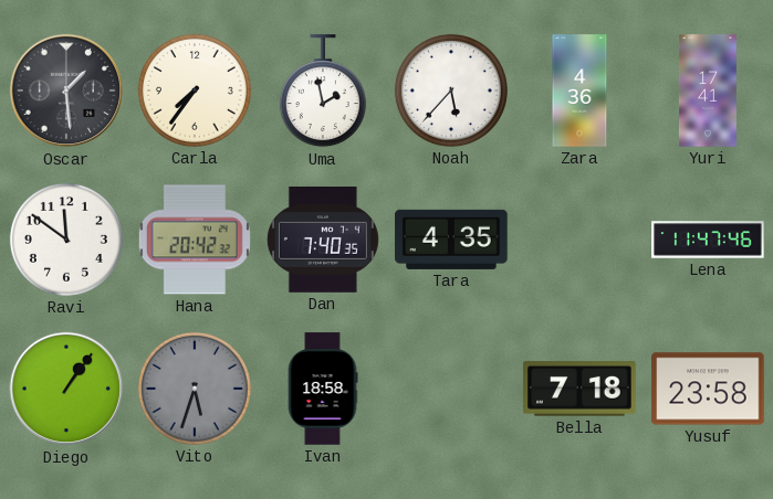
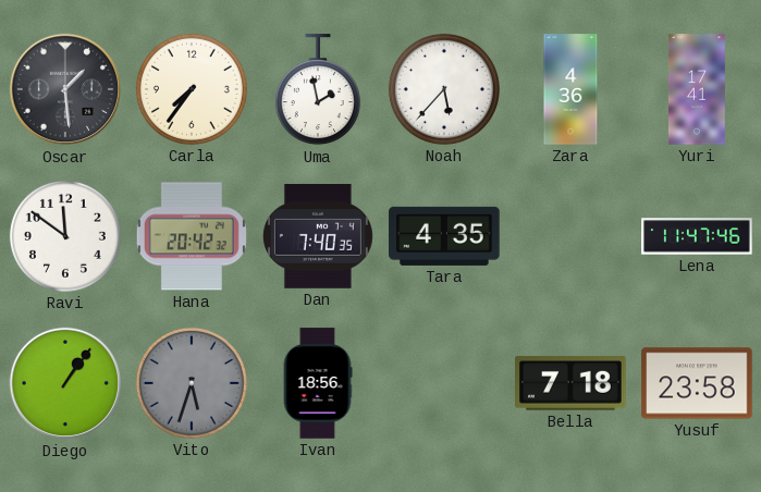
Ivan: 18:58 -> 18:56 (318, 383)
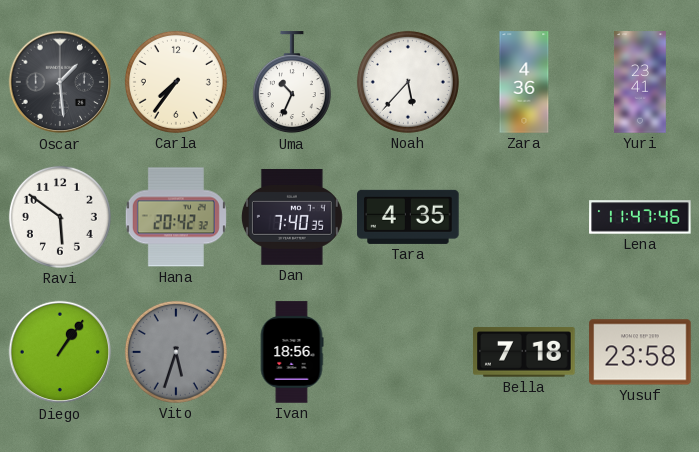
Uma: 1:58 -> 10:34 (292, 83)
Yuri: 17:41 -> 23:41 (640, 82)
Ravi: 11:51 -> 5:51 (60, 217)
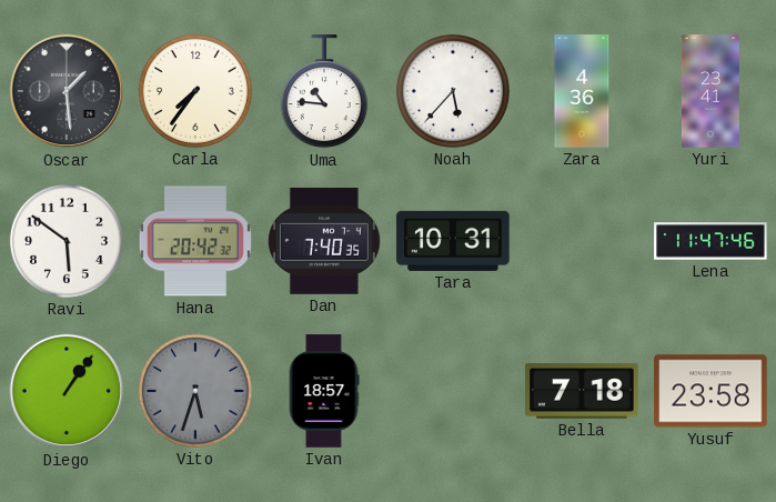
Uma: 10:34 -> 10:46 (324, 92)
Tara: 4:35 -> 10:31 (453, 241)
Ivan: 18:56 -> 18:57 (324, 391)
